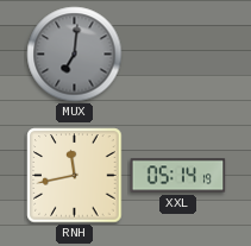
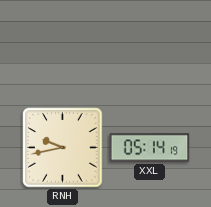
MUX: 7:01 -> none (75, 55)
RNH: 11:43 -> 9:43 (63, 148)
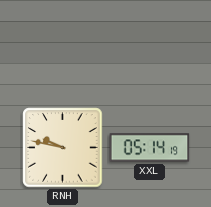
RNH: 9:43 -> 9:47 (63, 148)
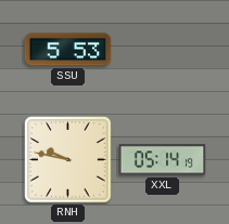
SSU: none -> 5:53 (68, 50)
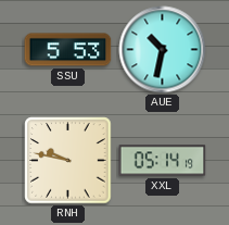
AUE: none -> 10:32 (163, 50)
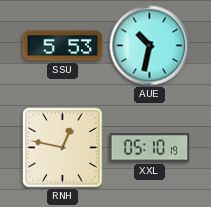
RNH: 9:47 -> 12:47 (63, 148)
XXL: 05:14 -> 05:10 (150, 148)
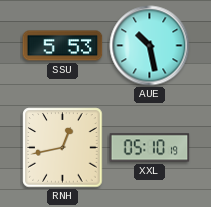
AUE: 10:32 -> 10:28 (150, 46)
RNH: 12:47 -> 12:43 (63, 148)
